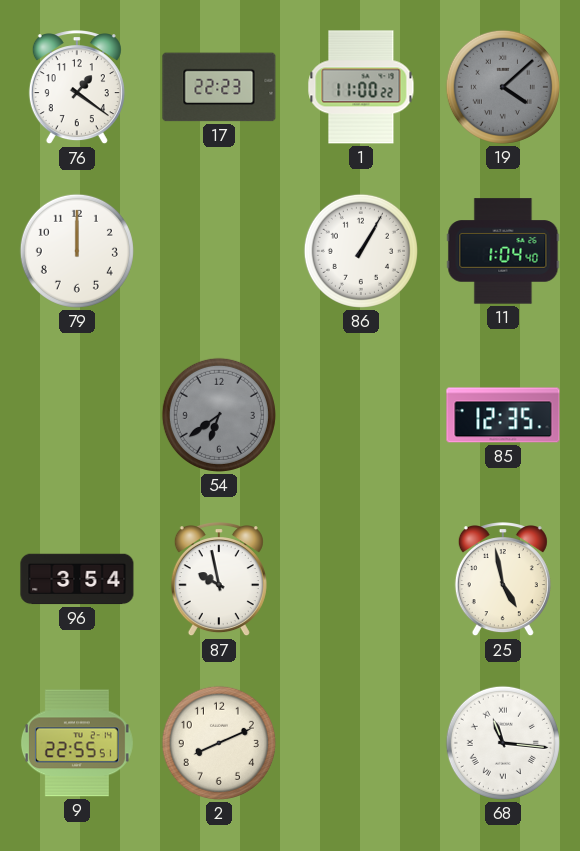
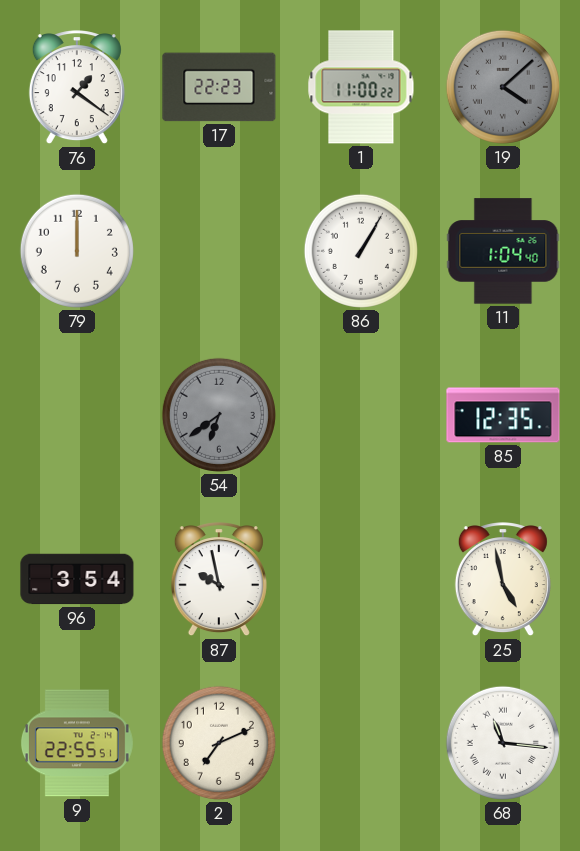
2: 8:11 -> 7:11 (219, 743)
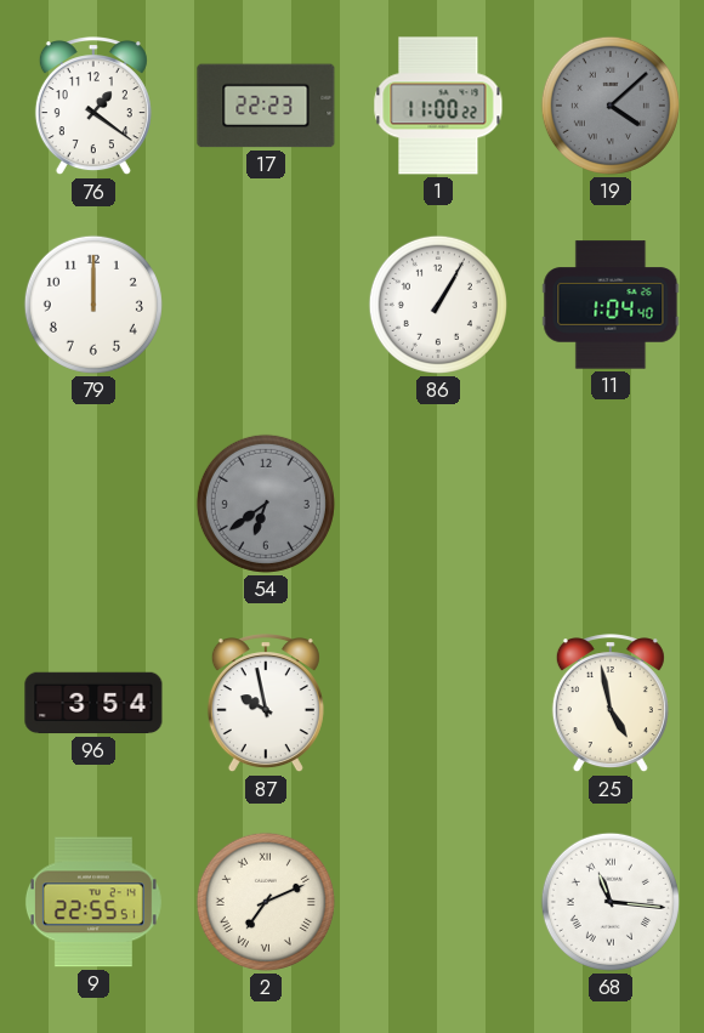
85: 12:35 -> none (503, 415)
2 numerals: Arabic -> Roman (266, 902)
